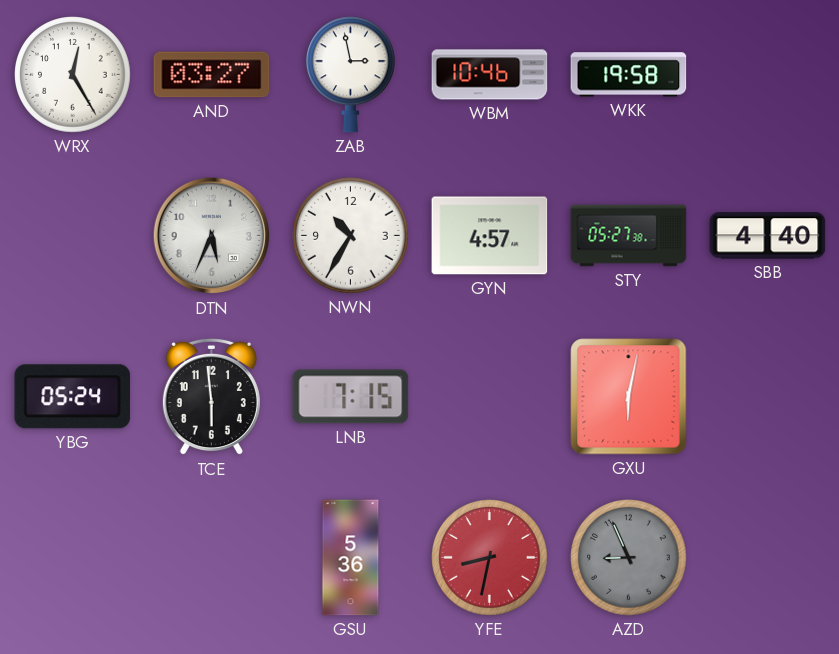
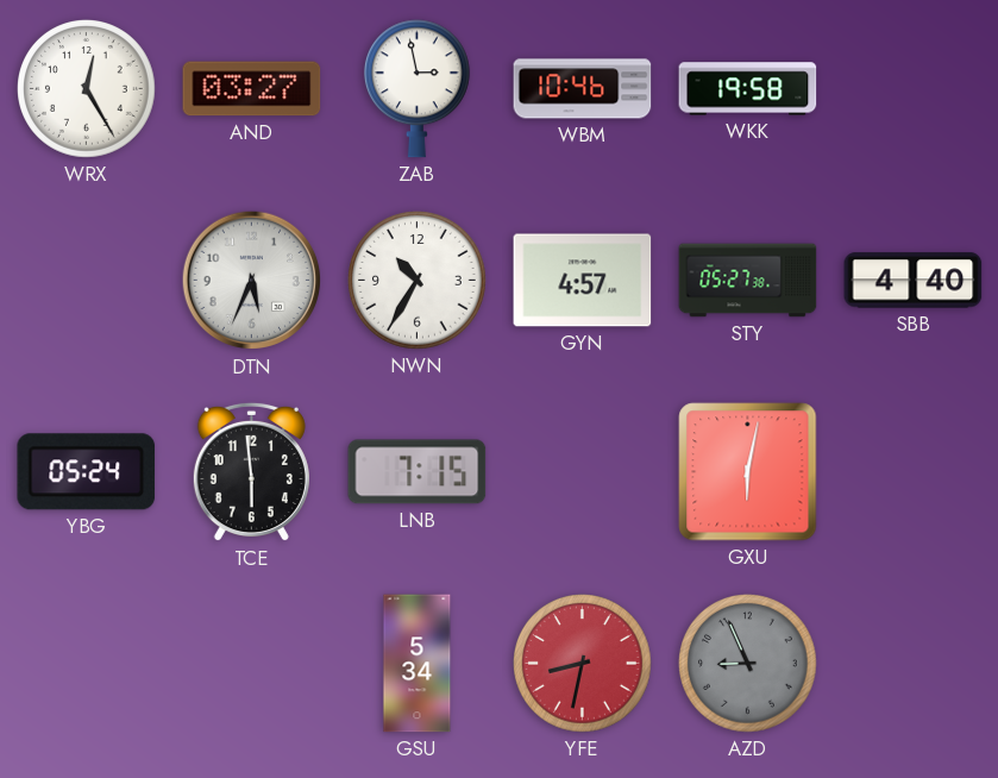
GSU: 5:36 -> 5:34 (418, 664)
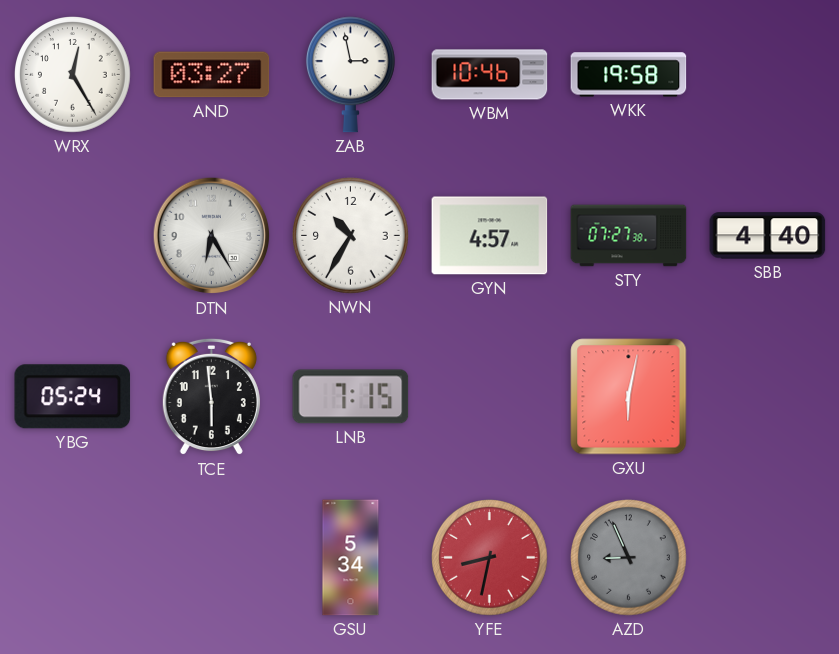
DTN: 5:34 -> 6:25 (212, 236)
STY: 05:27 -> 07:27 (629, 236)
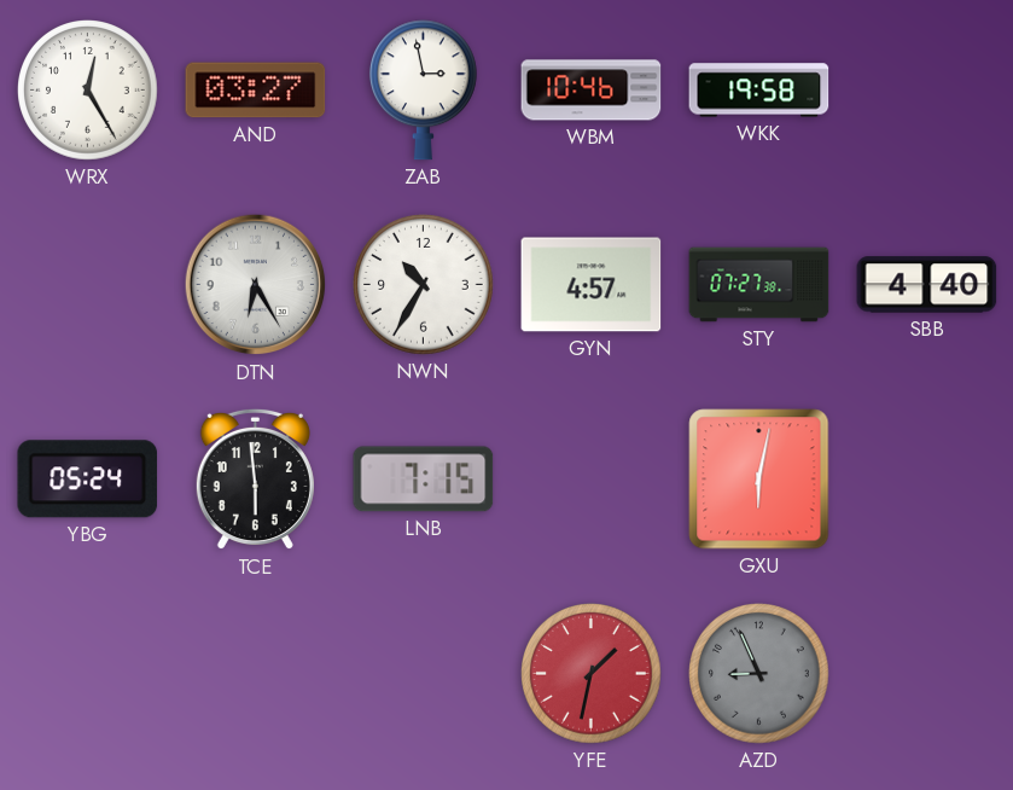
GSU: 5:34 -> none (351, 558)
YFE: 8:32 -> 1:32 (592, 674)
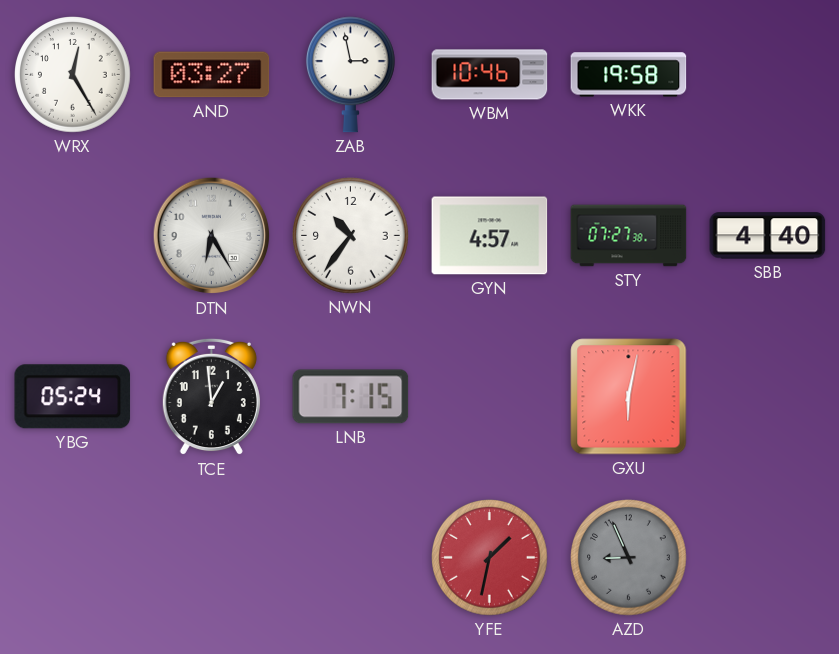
NWN: 10:35 -> 10:36 (351, 236)
TCE: 5:59 -> 12:59 (211, 397)
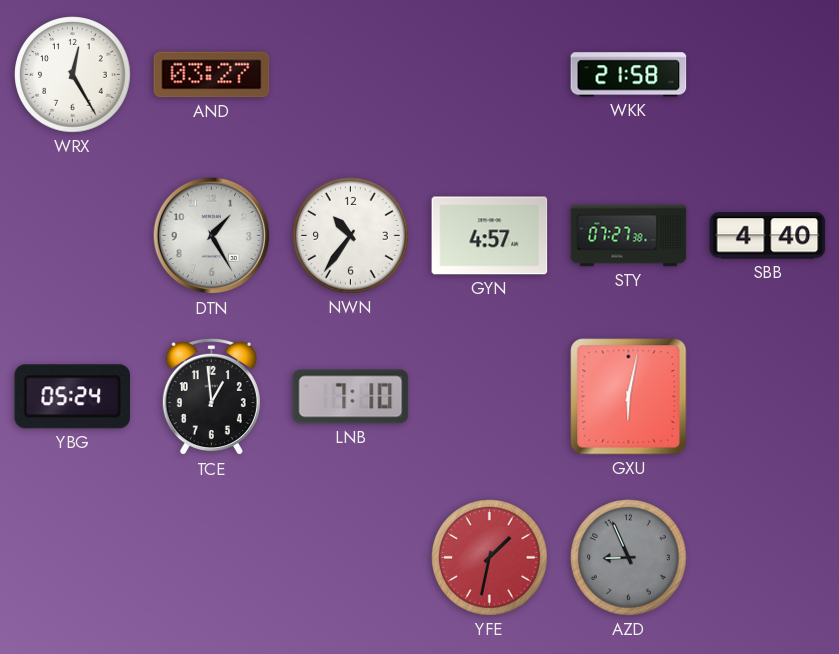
ZAB: 2:58 -> none (350, 75)
WBM: 10:46 -> none (490, 75)
WKK: 19:58 -> 21:58 (629, 75)
DTN: 6:25 -> 1:25 (212, 236)
LNB: 7:15 -> 7:10 (351, 397)
